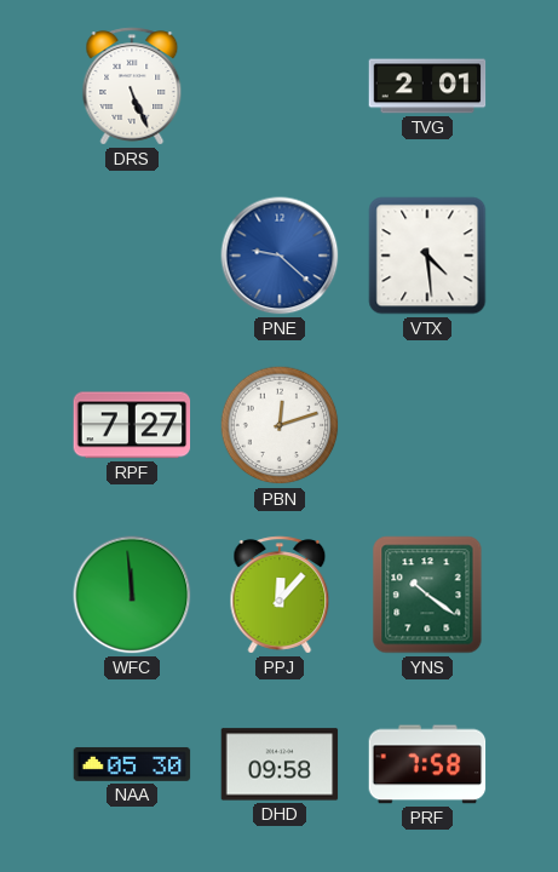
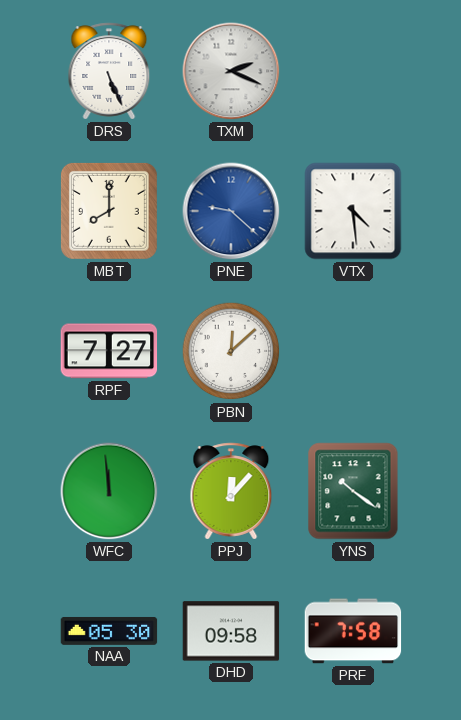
TXM: none -> 2:19 (231, 71)
TVG: 2:01 -> none (427, 86)
MBT: none -> 8:00 (109, 211)
PBN: 12:12 -> 12:08 (231, 351)
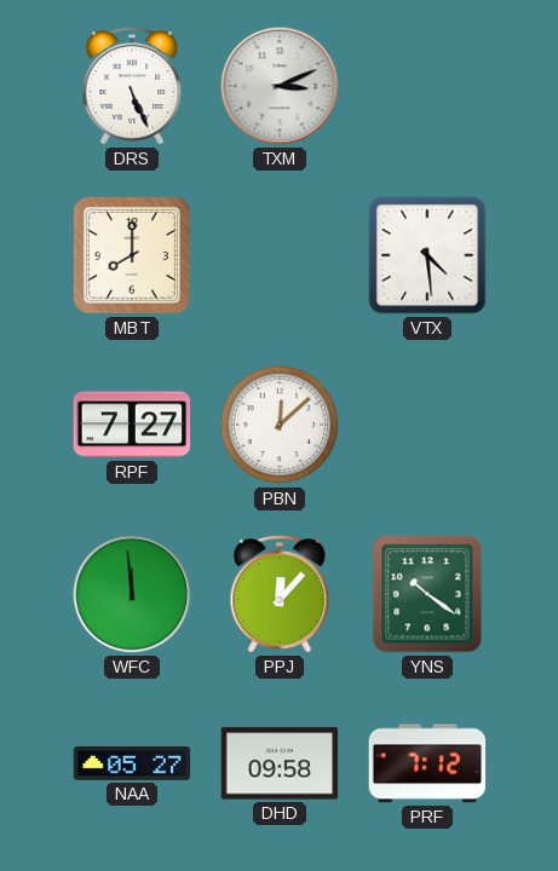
TXM: 2:19 -> 3:11 (280, 86)
PNE: 9:22 -> none (231, 211)
NAA: 05:30 -> 05:27 (132, 763)
PRF: 7:58 -> 7:12 (427, 763)
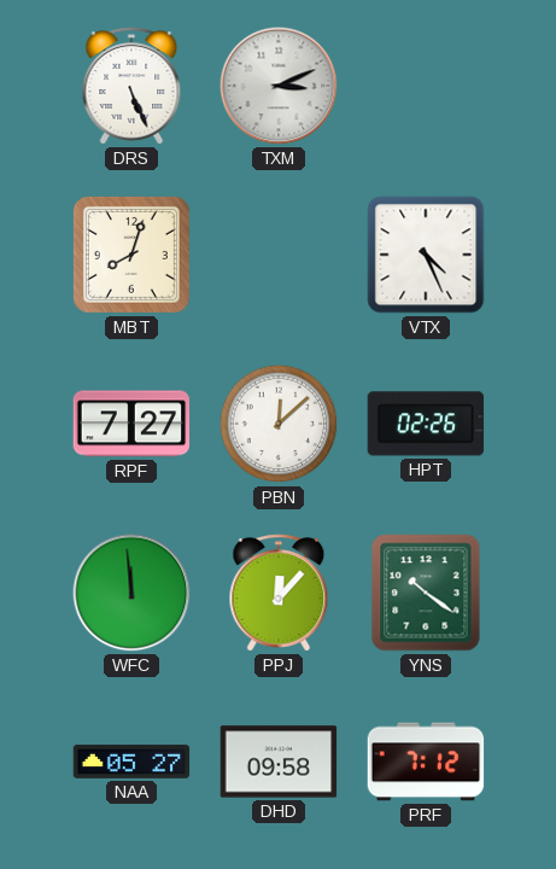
MBT: 8:00 -> 8:03 (131, 255)
VTX: 4:29 -> 4:26 (426, 255)
HPT: none -> 02:26 (426, 424)
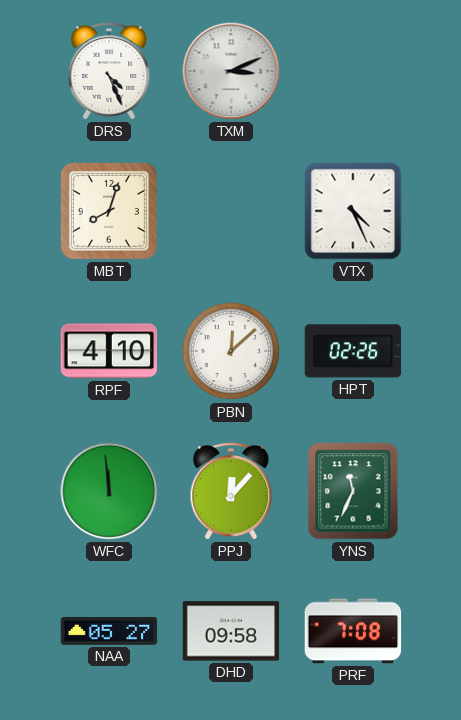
DRS: 5:26 -> 4:26 (109, 71)
RPF: 7:27 -> 4:10 (109, 351)
YNS: 10:21 -> 11:34 (353, 491)
PRF: 7:12 -> 7:08 (353, 631)
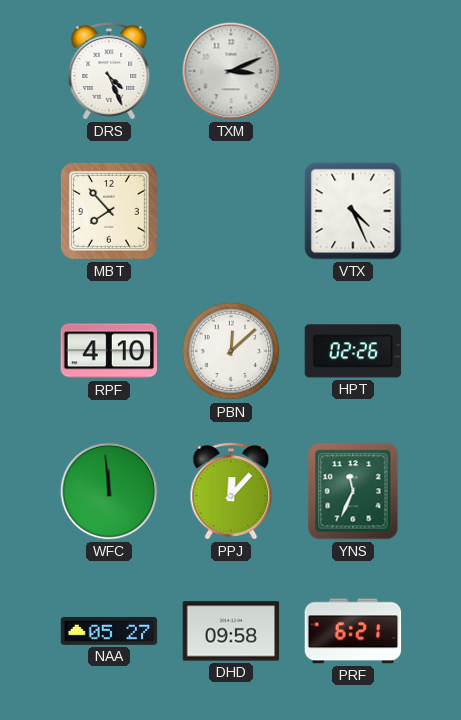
MBT: 8:03 -> 7:53 (109, 211)
PRF: 7:08 -> 6:21 (353, 631)
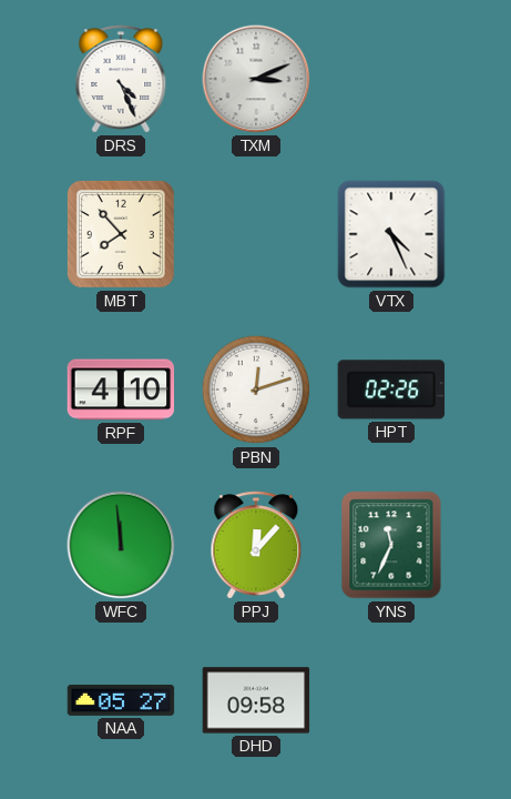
PBN: 12:08 -> 12:12 (256, 390)
PRF: 6:21 -> none (353, 631)
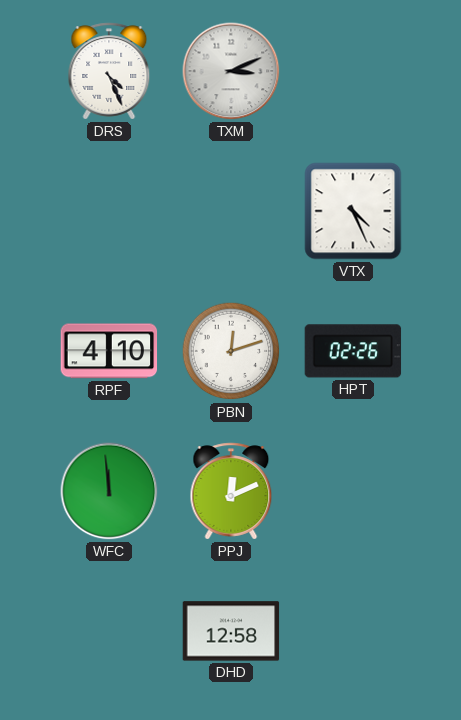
MBT: 7:53 -> none (121, 234)
PPJ: 12:07 -> 12:11 (231, 491)
YNS: 11:34 -> none (391, 545)
NAA: 05:27 -> none (121, 700)
DHD: 09:58 -> 12:58 (231, 631)
